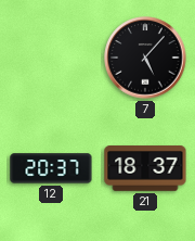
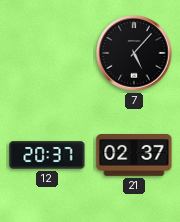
21: 18:37 -> 02:37 (134, 156)
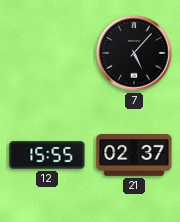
12: 20:37 -> 15:55 (47, 155)
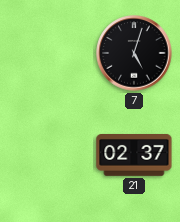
7: 5:07 -> 5:03 (134, 53)
12: 15:55 -> none (47, 155)
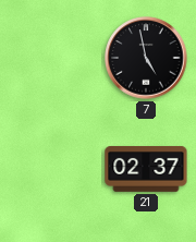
7: 5:03 -> 4:58 (146, 58)
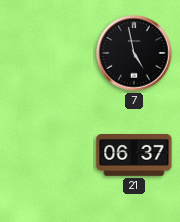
21: 02:37 -> 06:37 (134, 156)
